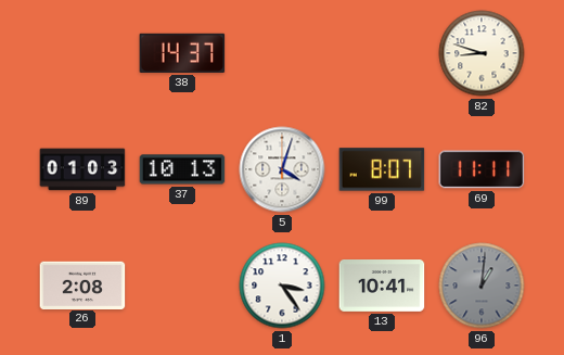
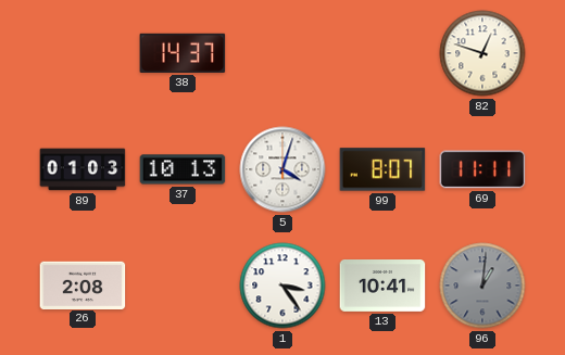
82: 8:48 -> 12:48 (482, 53)
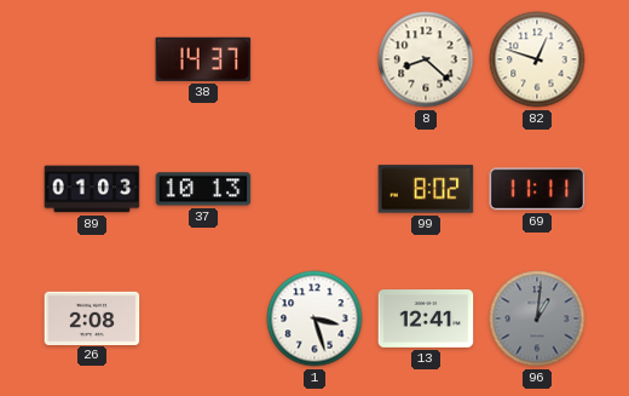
8: none -> 8:22 (426, 59)
5: 4:03 -> none (282, 169)
99: 8:07 -> 8:02 (426, 189)
1: 3:24 -> 3:27 (314, 318)
13: 10:41 -> 12:41 (426, 320)
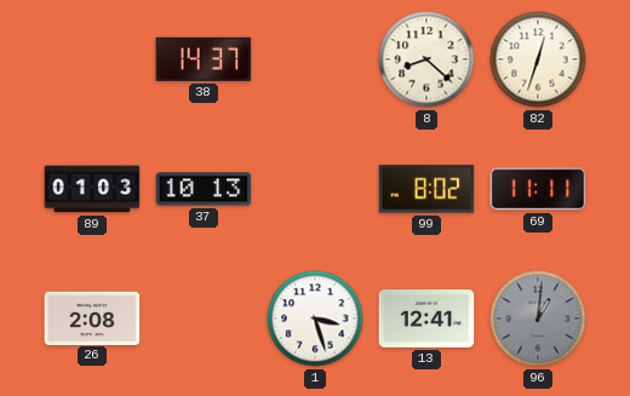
82: 12:48 -> 12:33 (538, 59)
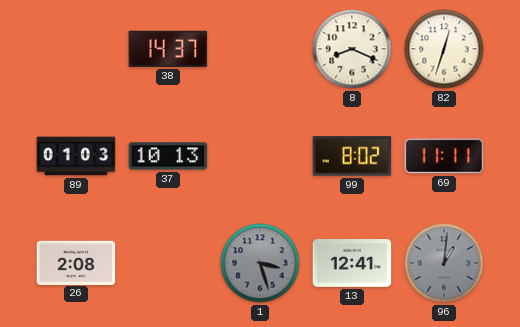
8: 8:22 -> 8:19 (352, 49)
1 dial: white -> grey (260, 263)
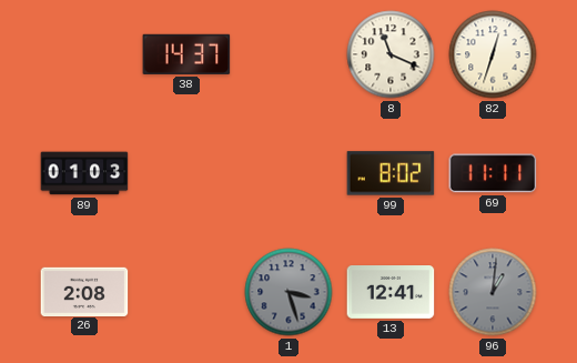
8: 8:19 -> 11:19 (391, 54)
37: 10:13 -> none (168, 156)
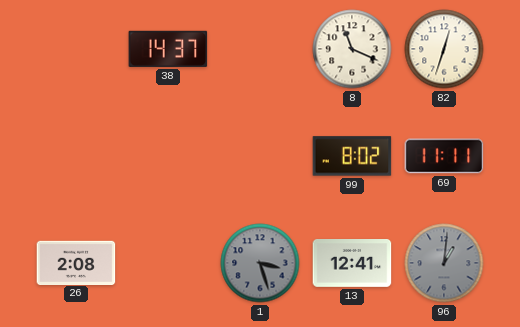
89: 01:03 -> none (84, 173)
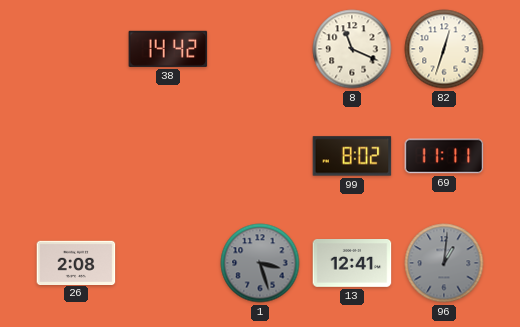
38: 14:37 -> 14:42 (168, 49)
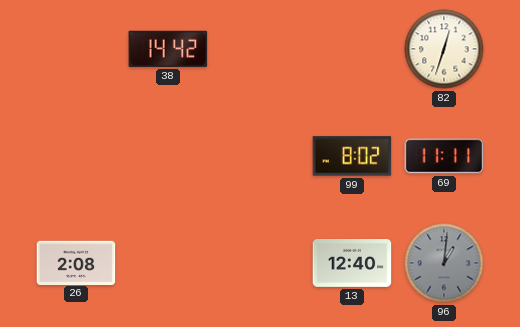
8: 11:19 -> none (352, 49)
1: 3:27 -> none (260, 263)
13: 12:41 -> 12:40 (352, 264)
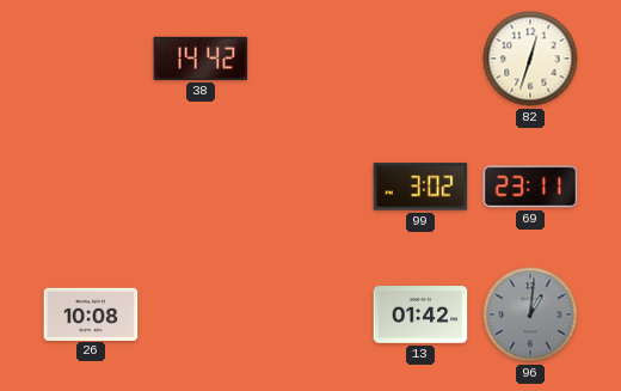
99: 8:02 -> 3:02 (420, 187)
69: 11:11 -> 23:11 (530, 187)
26: 2:08 -> 10:08 (91, 313)
13: 12:40 -> 01:42 (420, 316)
